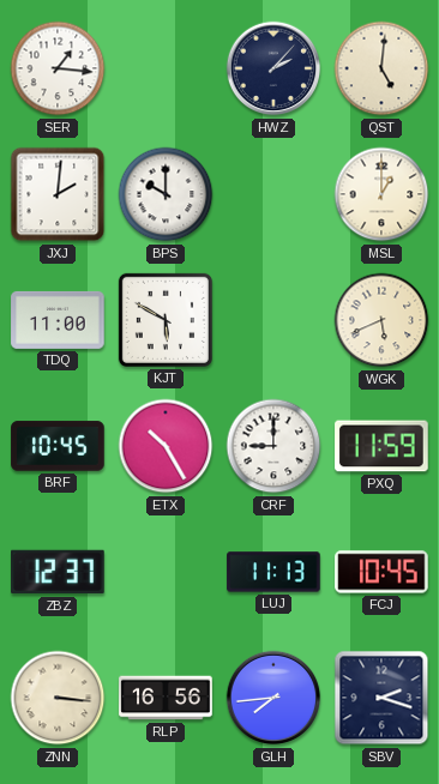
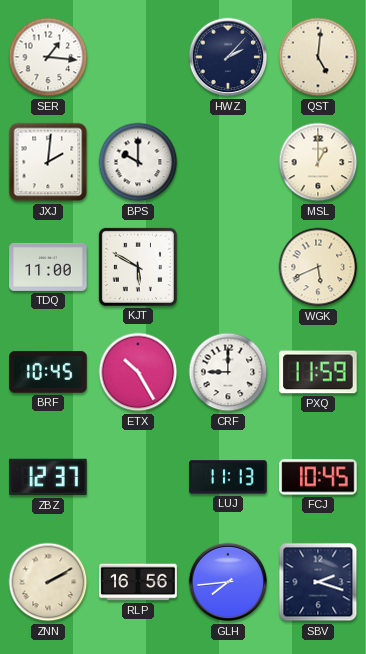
ZNN: 3:16 -> 2:10 (48, 582)
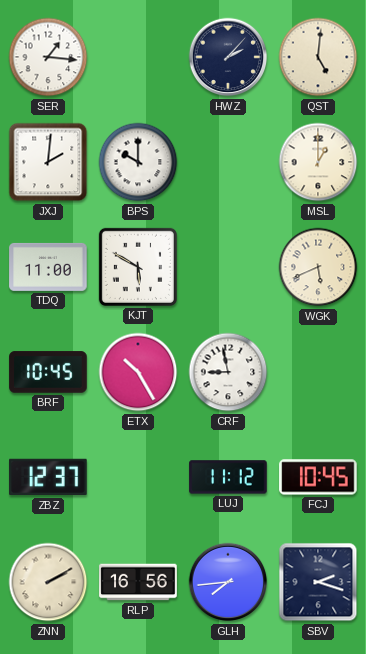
CRF: 9:00 -> 8:58 (228, 372)
PXQ: 11:59 -> none (318, 372)
LUJ: 11:13 -> 11:12 (228, 477)
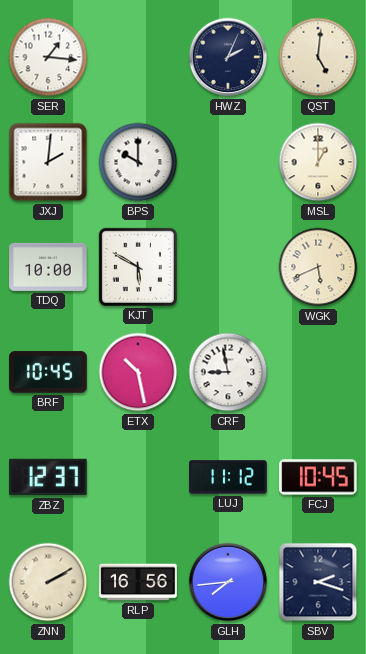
HWZ: 2:07 -> 2:04 (228, 57)
TDQ: 11:00 -> 10:00 (48, 267)
ETX: 10:25 -> 10:28 (138, 372)
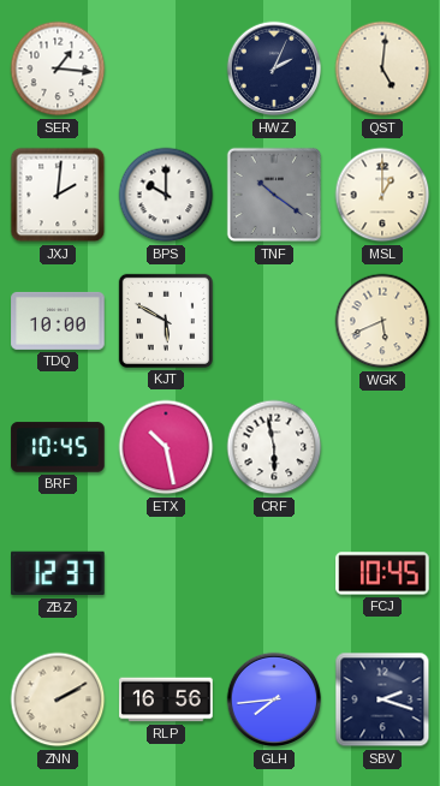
TNF: none -> 10:21 (274, 195)
CRF: 8:58 -> 5:58 (274, 447)
LUJ: 11:12 -> none (228, 477)
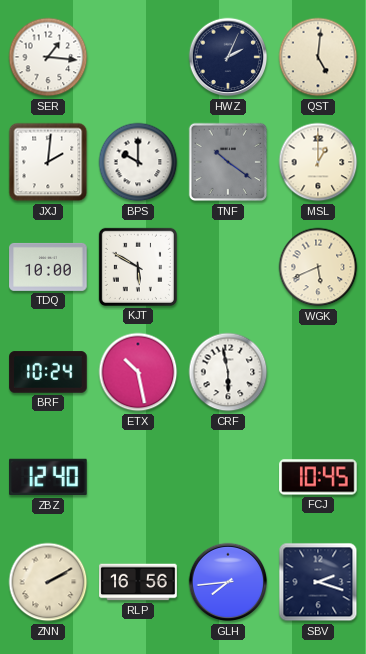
BRF: 10:45 -> 10:24 (48, 372)
ZBZ: 12:37 -> 12:40 (48, 477)
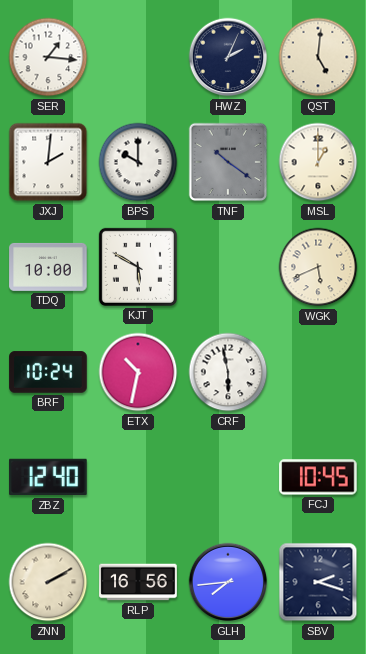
ETX: 10:28 -> 10:32 (138, 372)
